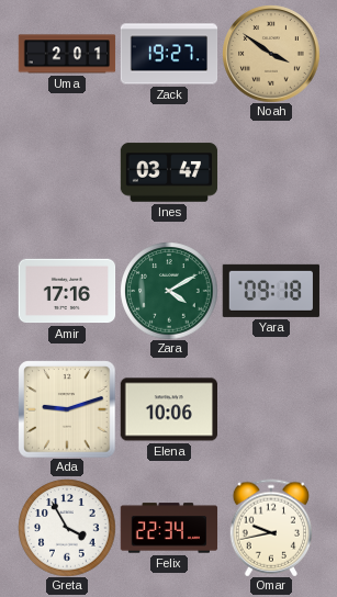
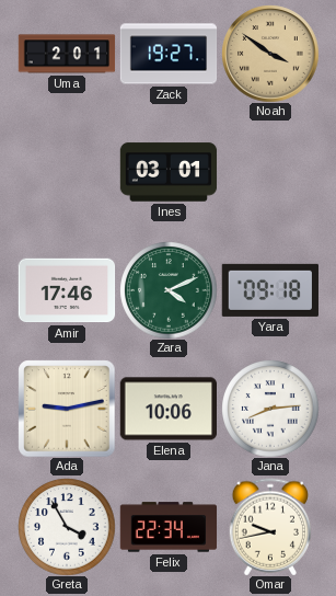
Ines: 03:47 -> 03:01 (169, 172)
Amir: 17:16 -> 17:46 (67, 290)
Zara: 4:10 -> 4:11 (169, 290)
Ada: 9:12 -> 9:13 (67, 409)
Jana: none -> 8:14 (270, 409)
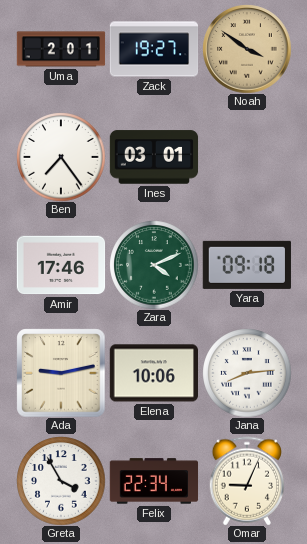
Ben: none -> 7:24 (61, 157)
Omar: 9:43 -> 9:04 (247, 481)
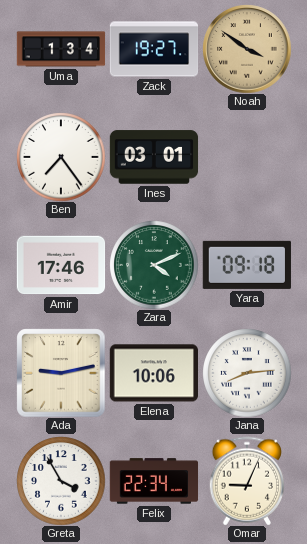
Uma: 2:01 -> 1:34 (61, 49)
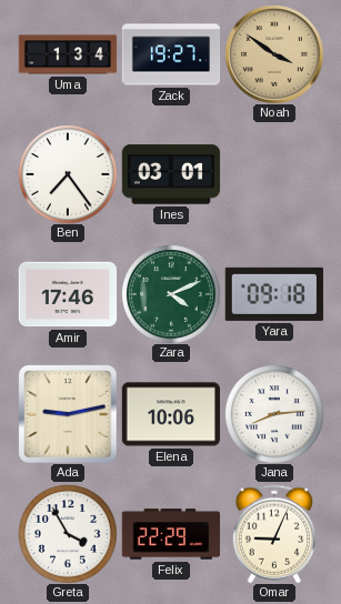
Felix: 22:34 -> 22:29 (171, 534)
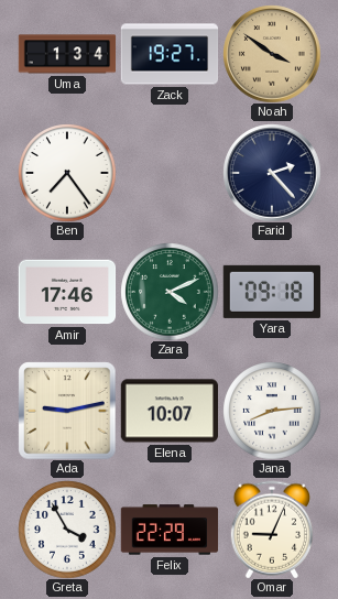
Ines: 03:01 -> none (171, 174)
Farid: none -> 2:23 (272, 173)
Elena: 10:06 -> 10:07 (168, 411)
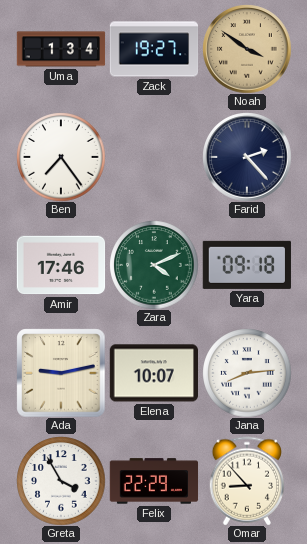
Omar: 9:04 -> 8:53 (247, 481)
